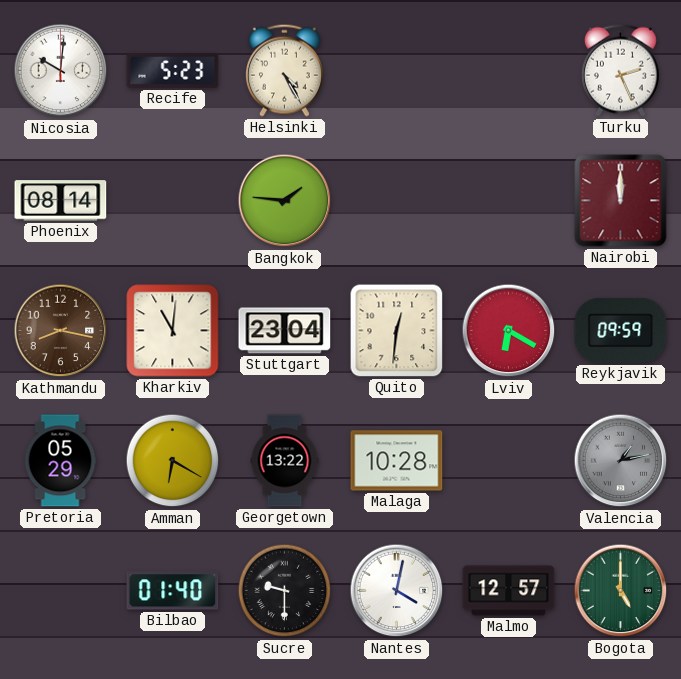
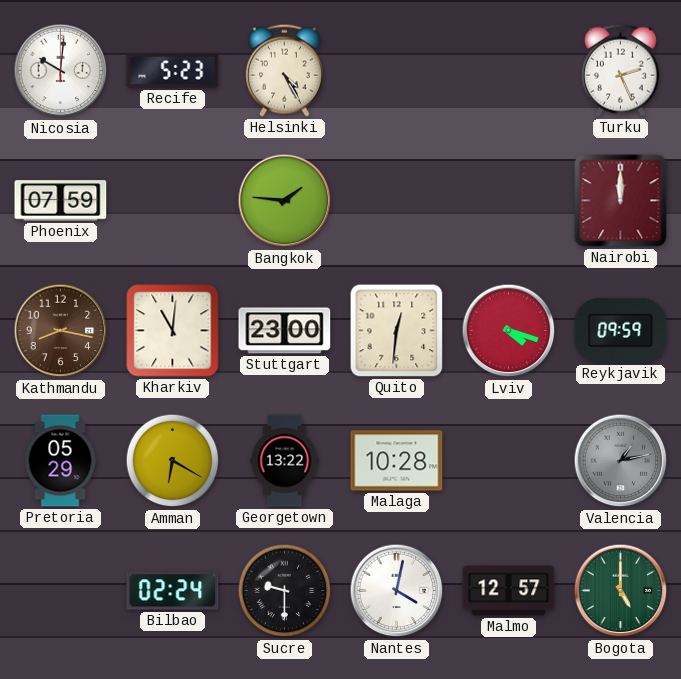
Phoenix: 08:14 -> 07:59 (61, 201)
Stuttgart: 23:04 -> 23:00 (285, 331)
Lviv: 6:20 -> 4:18 (509, 331)
Bilbao: 01:40 -> 02:24 (173, 591)
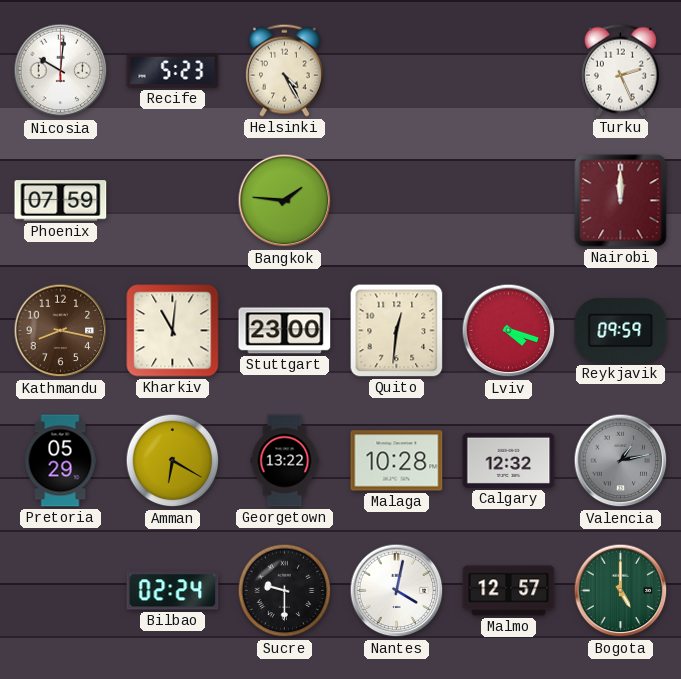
Calgary: none -> 12:32 (509, 460)
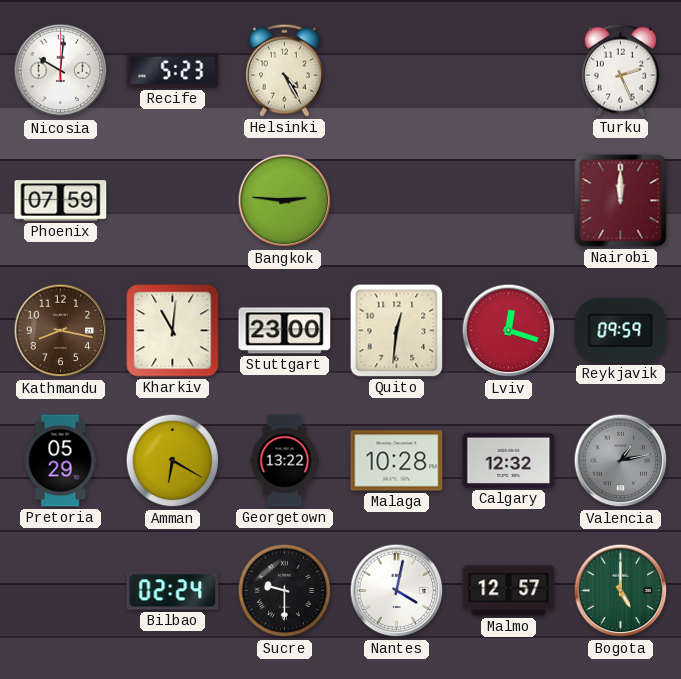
Bangkok: 1:46 -> 2:46 (285, 201)
Lviv: 4:18 -> 12:18 (509, 331)
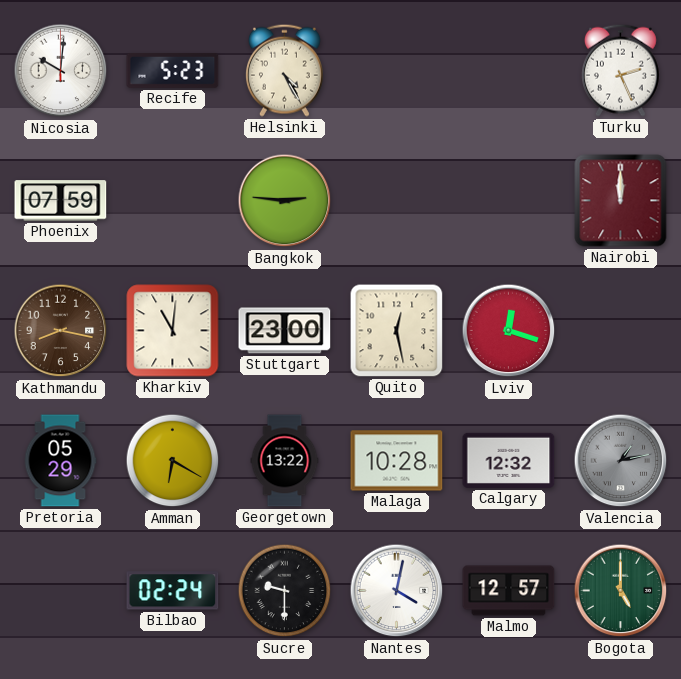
Quito: 12:31 -> 12:28 (397, 331)
Reykjavik: 09:59 -> none (621, 330)
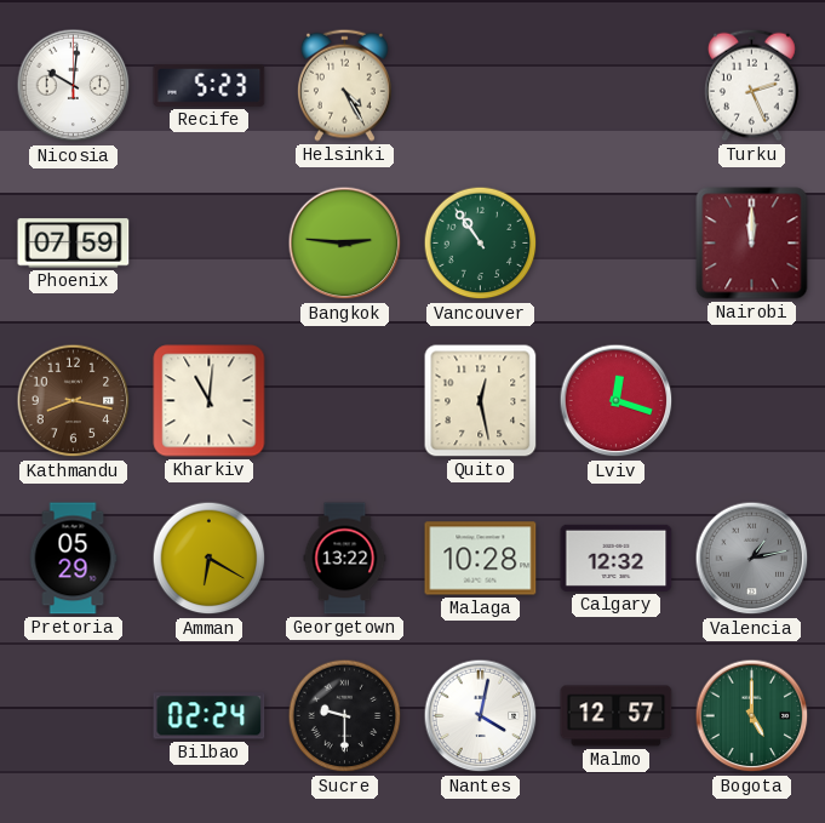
Vancouver: none -> 10:54 (481, 244)
Stuttgart: 23:00 -> none (285, 331)
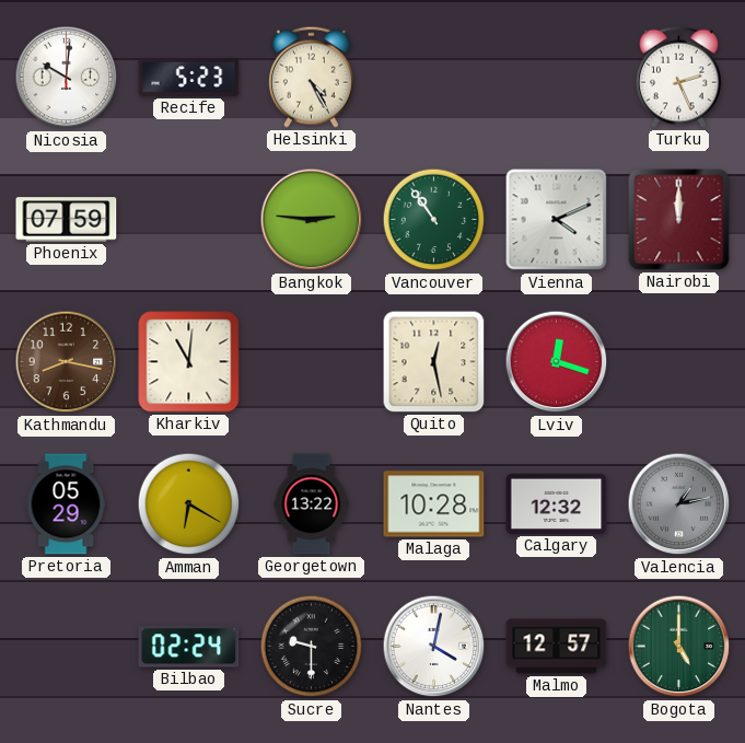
Vienna: none -> 4:11 (557, 220)
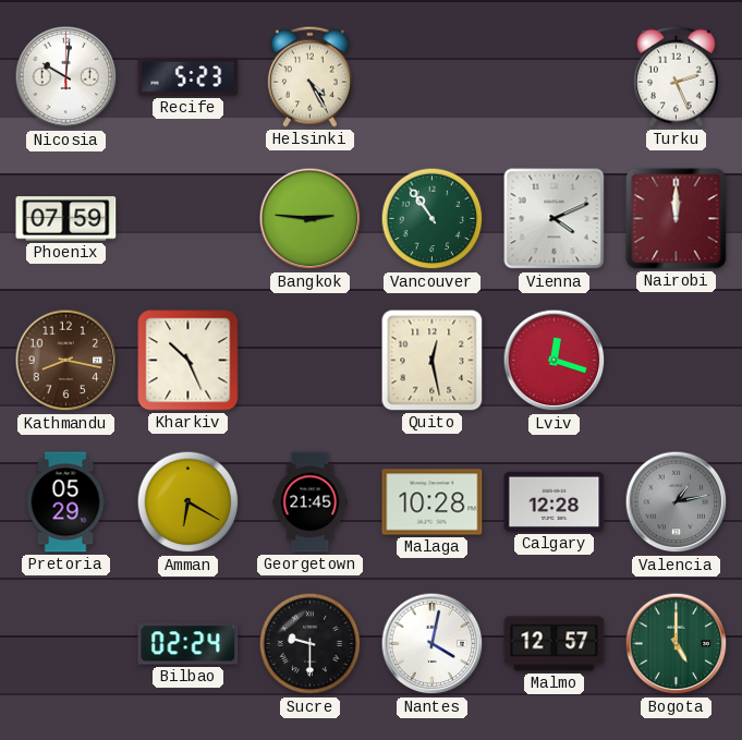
Kharkiv: 11:01 -> 10:26 (188, 361)
Georgetown: 13:22 -> 21:45 (311, 502)
Calgary: 12:32 -> 12:28 (555, 501)
